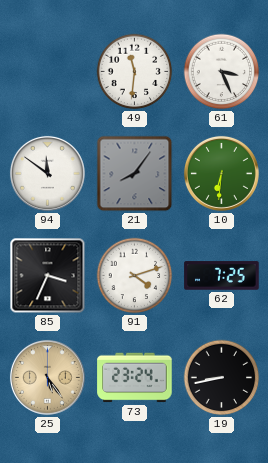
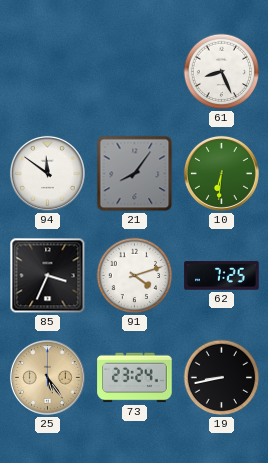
49: 11:31 -> none (135, 72)
61: 3:26 -> 8:26 (222, 72)
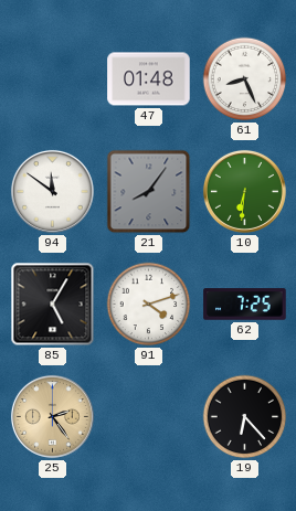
47: none -> 01:48 (149, 79)
85: 3:34 -> 5:05 (53, 305)
25: 5:24 -> 2:24 (52, 416)
73: 23:24 -> none (135, 378)
19: 8:43 -> 6:23 (245, 417)
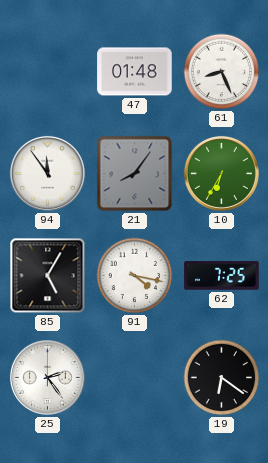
94: 11:51 -> 11:54 (47, 173)
10: 6:31 -> 6:35 (221, 173)
91: 4:12 -> 4:17 (135, 276)
25 dial: champagne -> white (47, 377)
19: 6:23 -> 6:21 (222, 378)
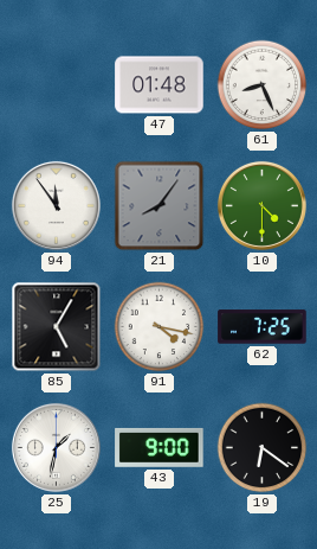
10: 6:35 -> 4:30 (261, 205)
25: 2:24 -> 1:32 (56, 447)
43: none -> 9:00 (160, 447)
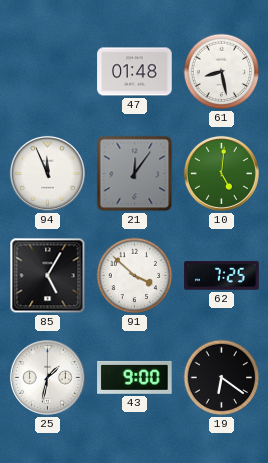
61: 8:26 -> 8:28 (222, 72)
94: 11:54 -> 11:56 (47, 173)
21: 8:06 -> 12:06 (135, 174)
10: 4:30 -> 5:01 (221, 173)
91: 4:17 -> 3:52 (135, 276)
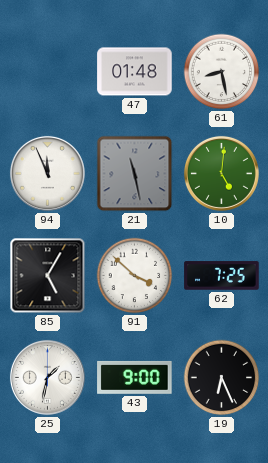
21: 12:06 -> 11:28 (135, 174)
19: 6:21 -> 6:26 (222, 378)
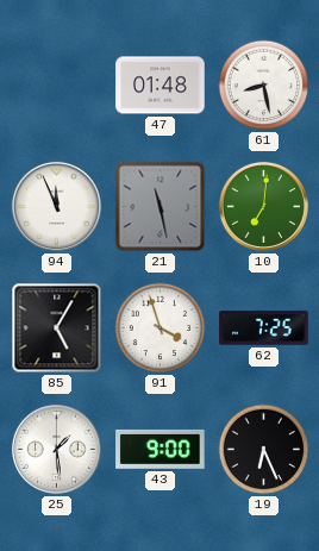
10: 5:01 -> 7:01 (263, 206)
91: 3:52 -> 3:57 (161, 328)
25: 1:32 -> 1:29 (56, 449)
